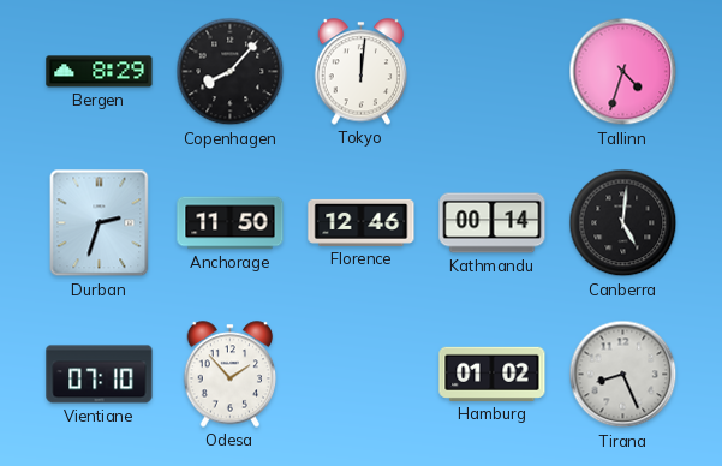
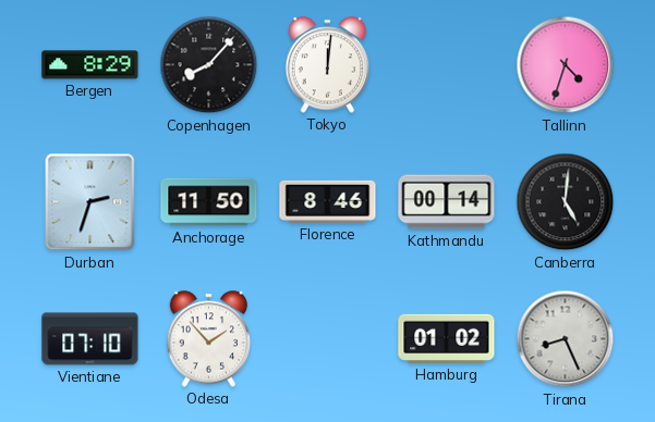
Florence: 12:46 -> 8:46 (328, 201)
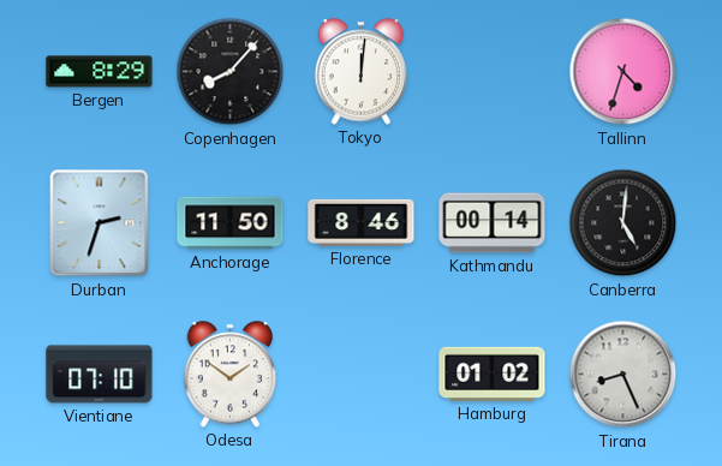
Odesa: 1:53 -> 1:51 (231, 375)
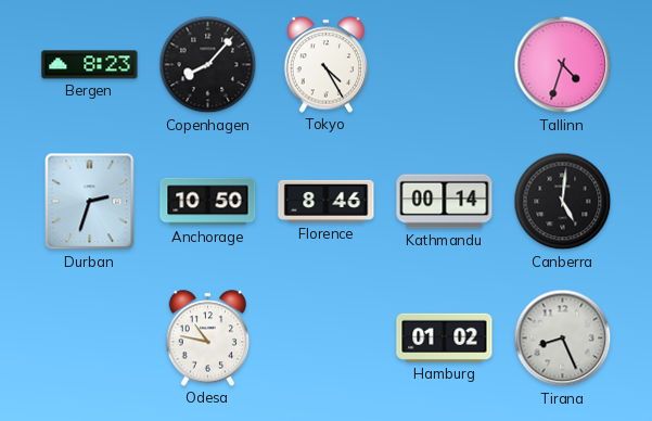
Bergen: 8:29 -> 8:23 (90, 65)
Tokyo: 12:01 -> 4:25 (327, 65)
Anchorage: 11:50 -> 10:50 (208, 202)
Vientiane: 07:10 -> none (100, 375)
Odesa: 1:51 -> 10:47 (208, 339)
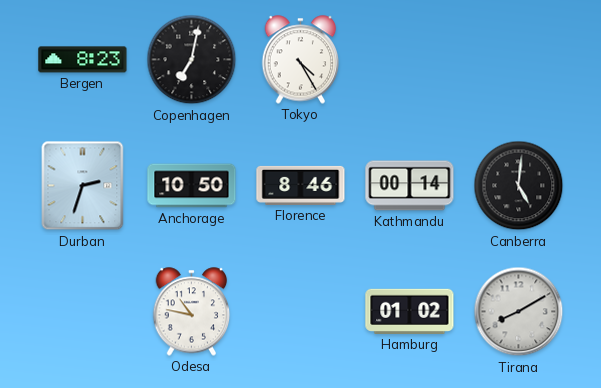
Copenhagen: 8:07 -> 7:02 (192, 60)
Tallinn: 4:33 -> none (563, 65)
Tirana: 8:26 -> 8:10 (519, 312)
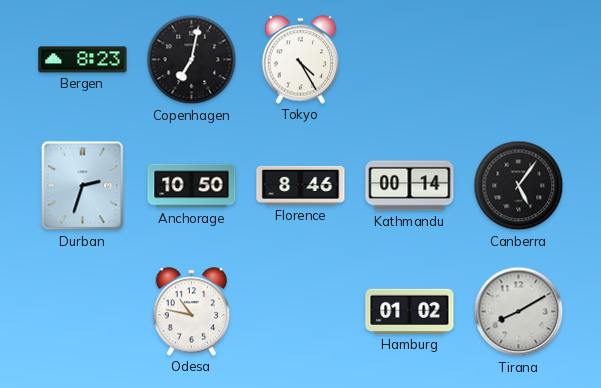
Canberra: 5:01 -> 5:06 (519, 186)
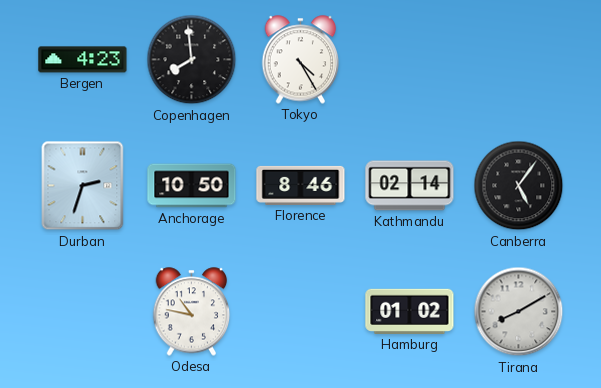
Bergen: 8:23 -> 4:23 (83, 60)
Copenhagen: 7:02 -> 7:59 (192, 60)
Kathmandu: 00:14 -> 02:14 (410, 186)
